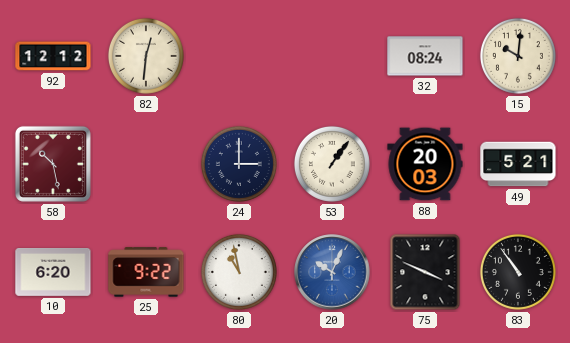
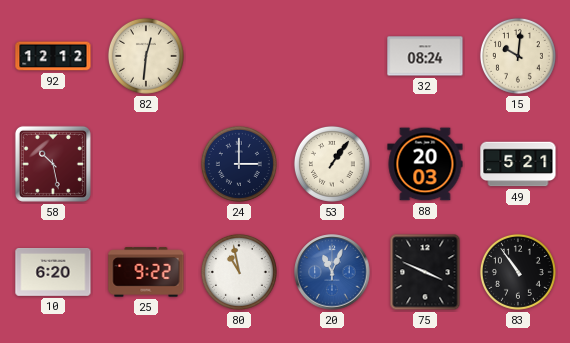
20: 10:04 -> 11:04 (332, 272)
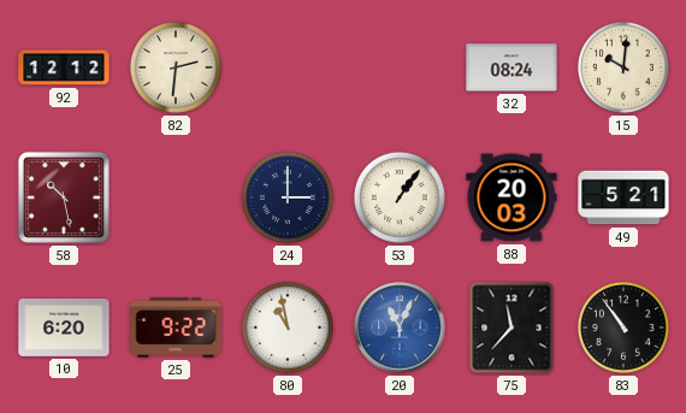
82: 12:31 -> 2:31 (176, 67)
75: 3:49 -> 11:37 (511, 328)
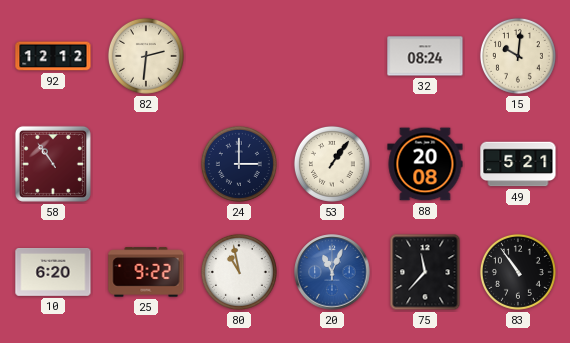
58: 10:28 -> 10:54 (53, 164)
88: 20:03 -> 20:08 (425, 164)
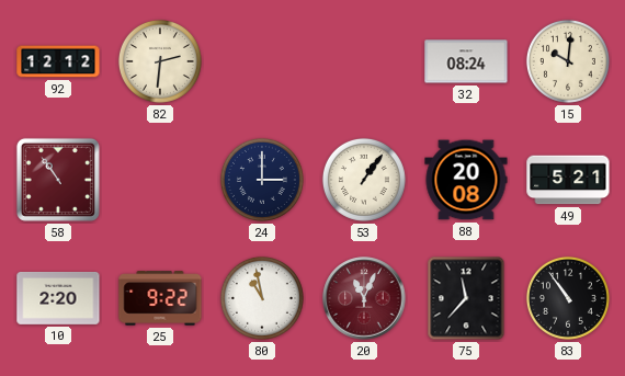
10: 6:20 -> 2:20 (58, 299)
20 dial: blue -> burgundy (364, 298)
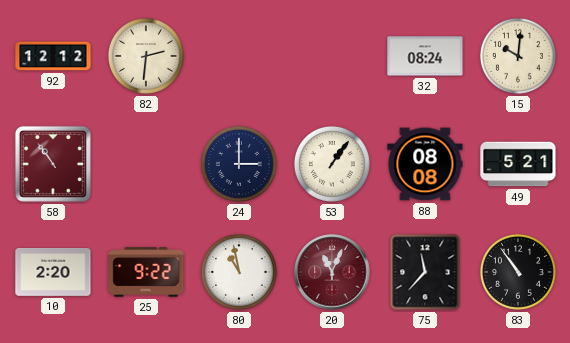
88: 20:08 -> 08:08 (425, 164)
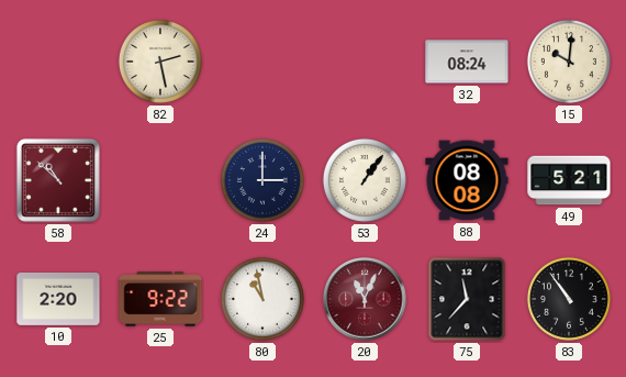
92: 12:12 -> none (53, 56)
82: 2:31 -> 2:28 (160, 62)
58: 10:54 -> 10:52 (58, 180)
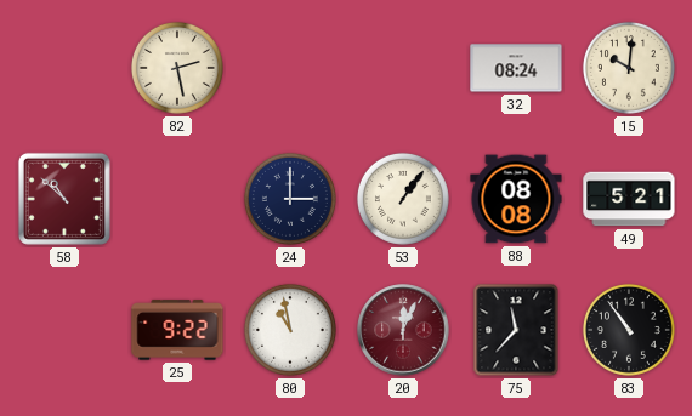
10: 2:20 -> none (58, 300)
20: 11:04 -> 12:04 (403, 330)
